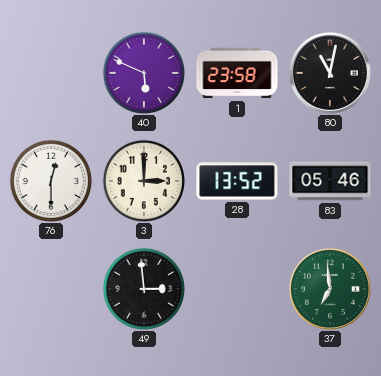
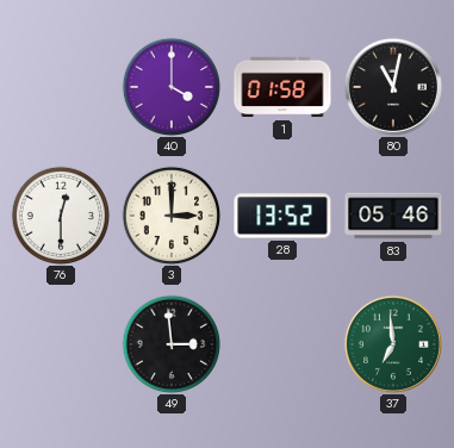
40: 5:49 -> 4:00 (172, 87)
1: 23:58 -> 01:58 (282, 87)
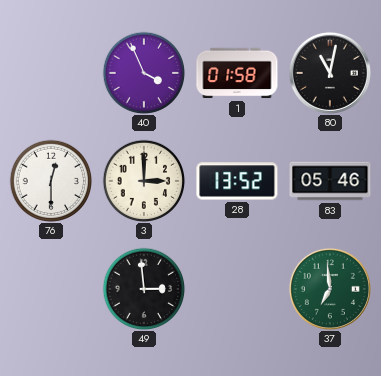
40: 4:00 -> 3:56 (144, 73)
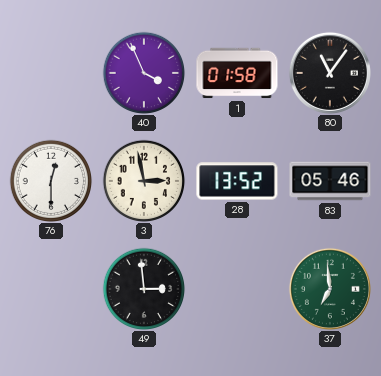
80: 11:02 -> 11:06 (330, 73)
3: 3:00 -> 2:58 (144, 181)
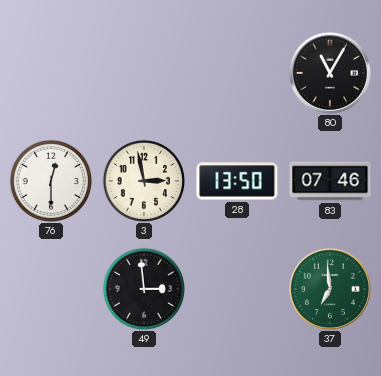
40: 3:56 -> none (144, 73)
1: 01:58 -> none (237, 73)
80: 11:06 -> 11:05 (330, 73)
28: 13:52 -> 13:50 (237, 181)
83: 05:46 -> 07:46 (330, 181)
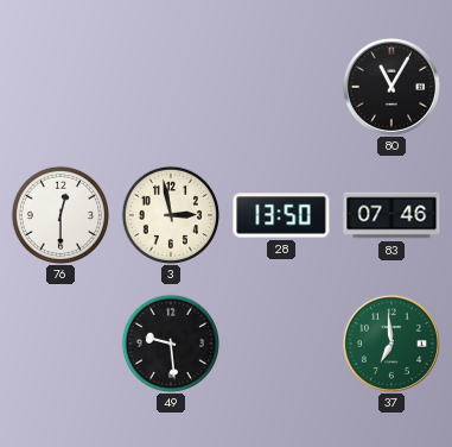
49: 2:59 -> 9:29 (171, 344)
